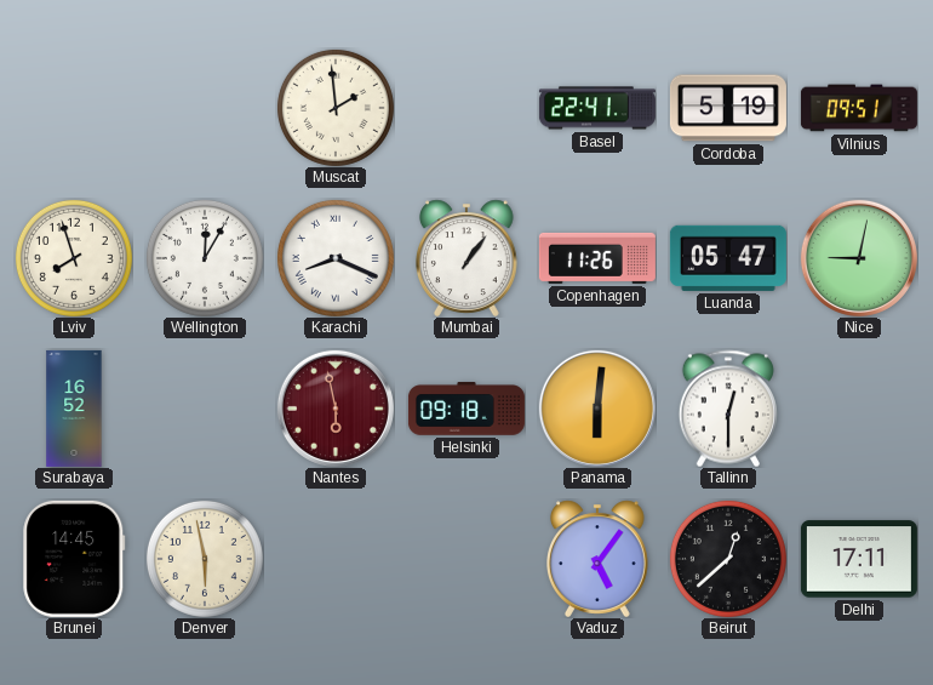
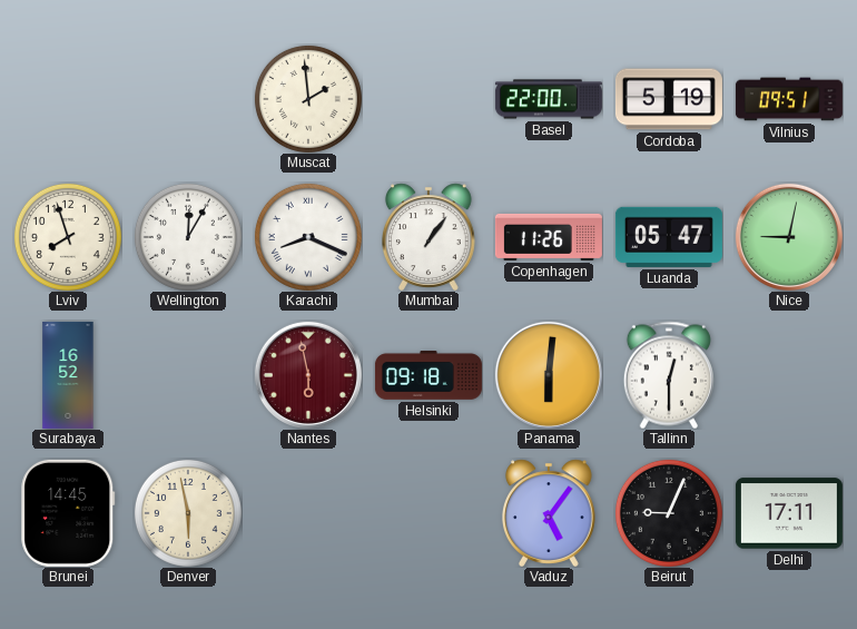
Basel: 22:41 -> 22:00 (549, 99)
Beirut: 12:38 -> 9:04 (669, 513)
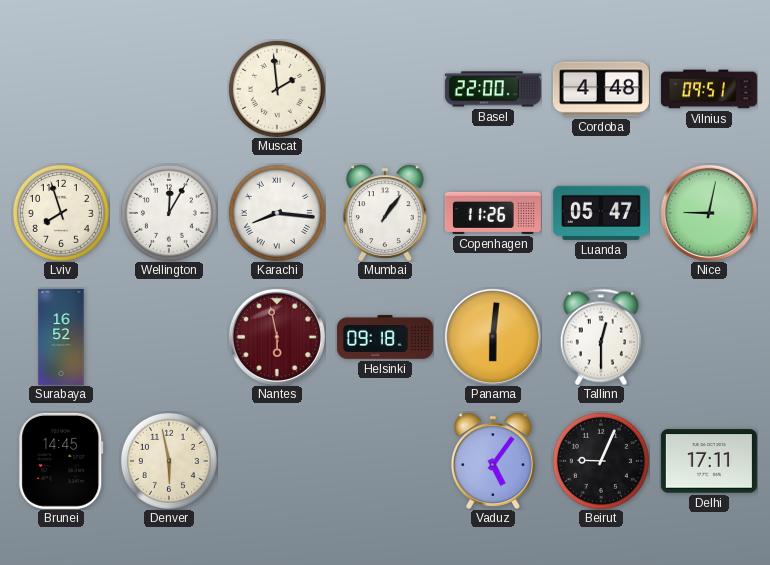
Cordoba: 5:19 -> 4:48 (601, 89)
Karachi: 8:19 -> 8:16 (277, 213)
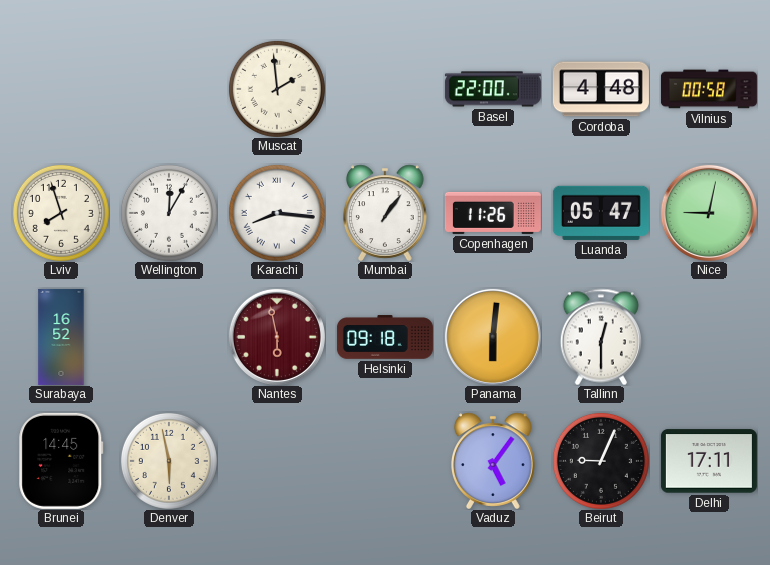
Vilnius: 09:51 -> 00:58 (709, 89)
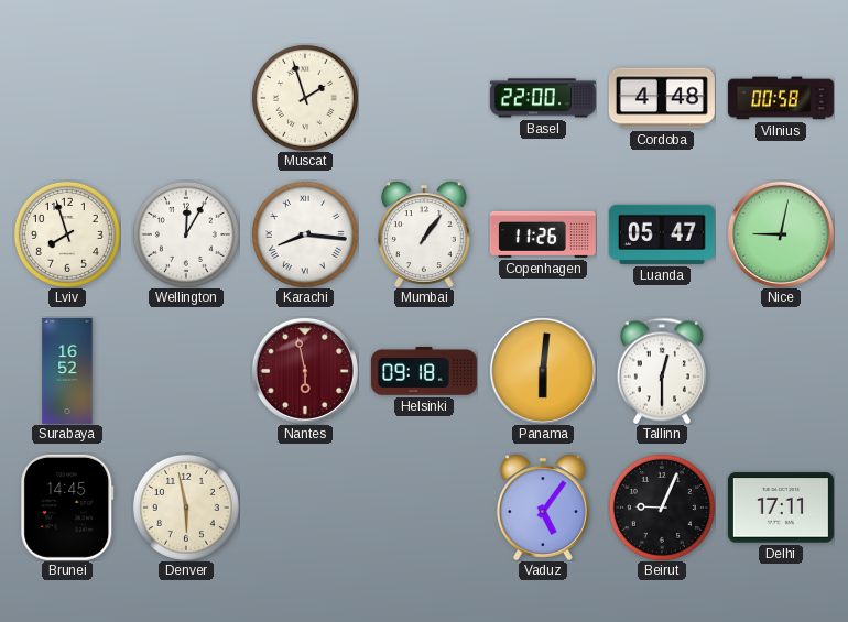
Muscat: 1:59 -> 1:57 (305, 98)
